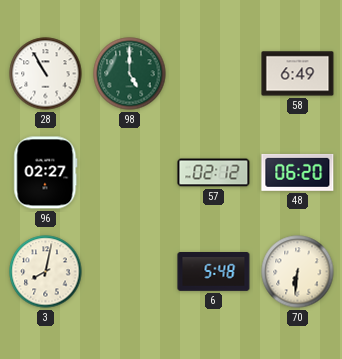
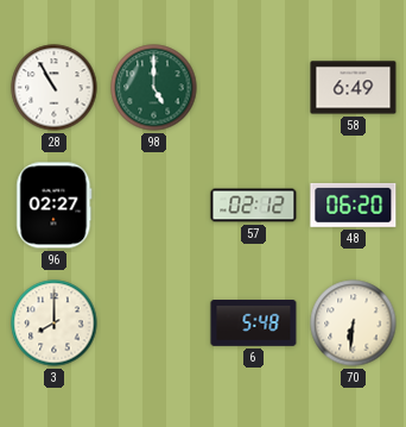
3: 8:02 -> 8:00 (55, 324)
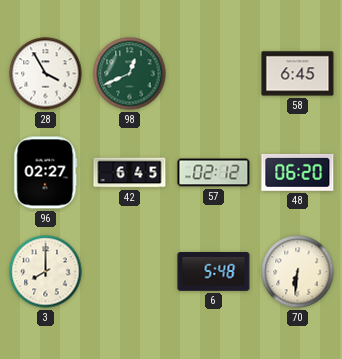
28: 10:55 -> 3:55 (46, 74)
98: 5:00 -> 12:41 (130, 74)
58: 6:49 -> 6:45 (298, 74)
42: none -> 6:45 (130, 173)
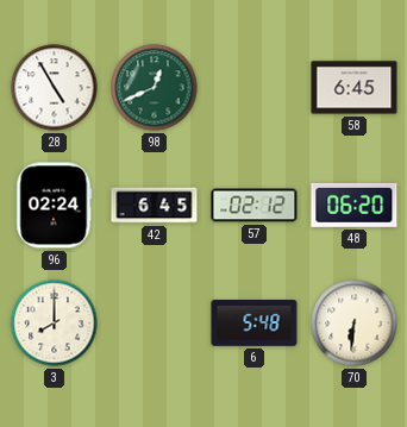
28: 3:55 -> 4:55 (55, 88)
96: 02:27 -> 02:24 (55, 206)
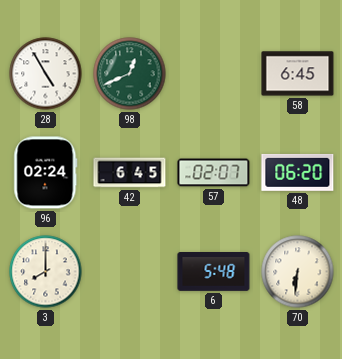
57: 02:12 -> 02:07 (214, 173)
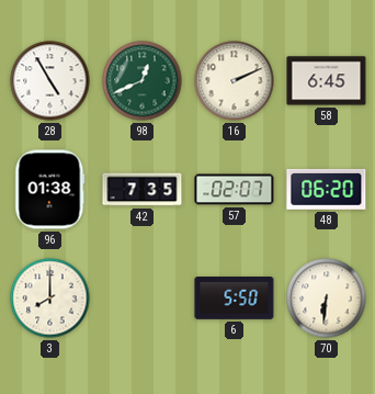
16: none -> 2:11 (235, 81)
96: 02:24 -> 01:38 (50, 190)
42: 6:45 -> 7:35 (143, 190)
6: 5:48 -> 5:50 (235, 299)
